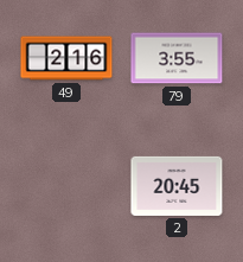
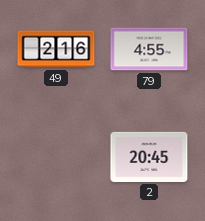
79: 3:55 -> 4:55 (149, 49)
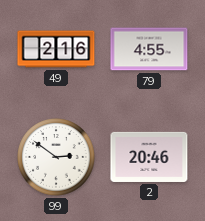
99: none -> 2:51 (56, 157)
2: 20:45 -> 20:46 (149, 157)
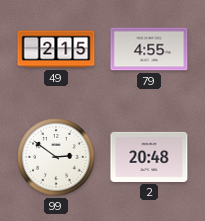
49: 2:16 -> 2:15 (56, 49)
2: 20:46 -> 20:48 (149, 157)
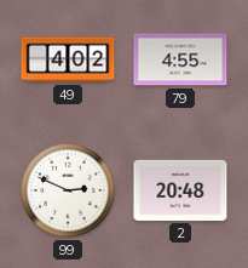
49: 2:15 -> 4:02 (68, 59)
99: 2:51 -> 2:49 (68, 190)
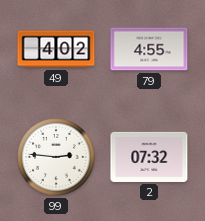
99: 2:49 -> 2:46 (56, 157)
2: 20:48 -> 07:32 (149, 157)
